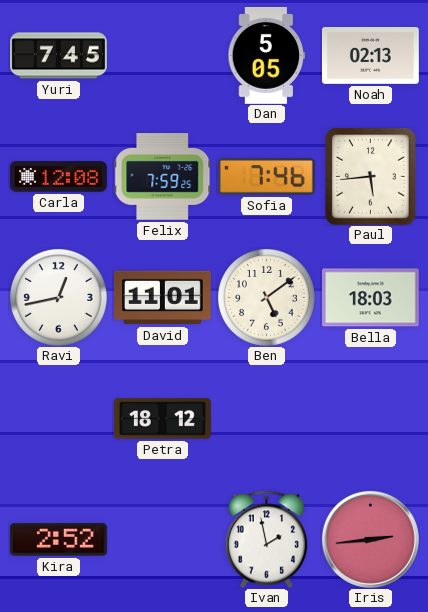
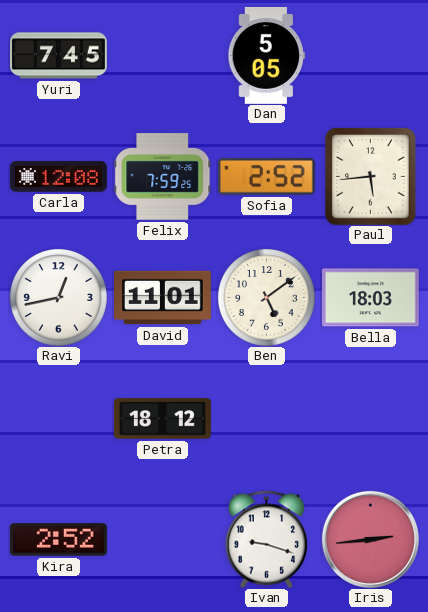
Noah: 02:13 -> none (370, 56)
Sofia: 7:46 -> 2:52 (266, 177)
Ivan: 1:58 -> 9:18 (266, 539)
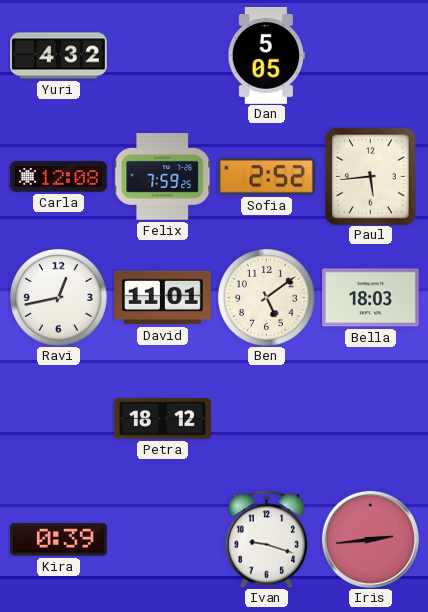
Yuri: 7:45 -> 4:32 (59, 56)
Kira: 2:52 -> 0:39 (58, 540)
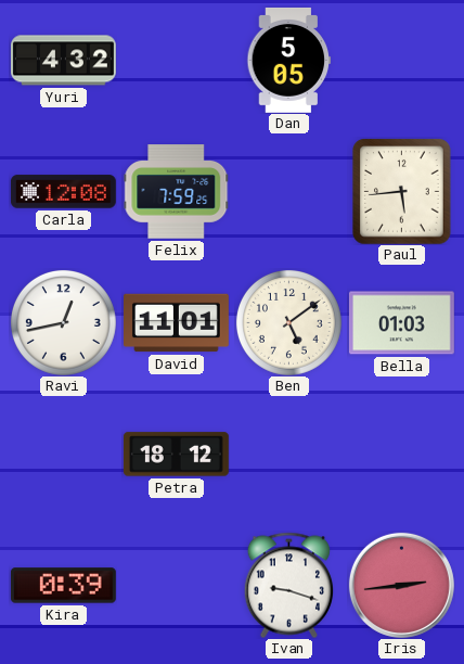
Sofia: 2:52 -> none (266, 177)
Bella: 18:03 -> 01:03 (401, 323)
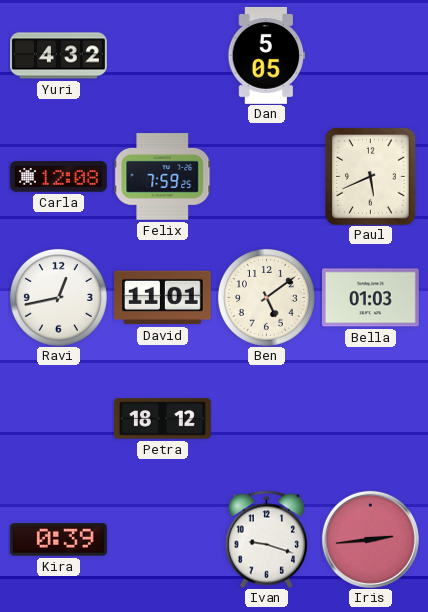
Paul: 5:44 -> 5:41 (371, 176)
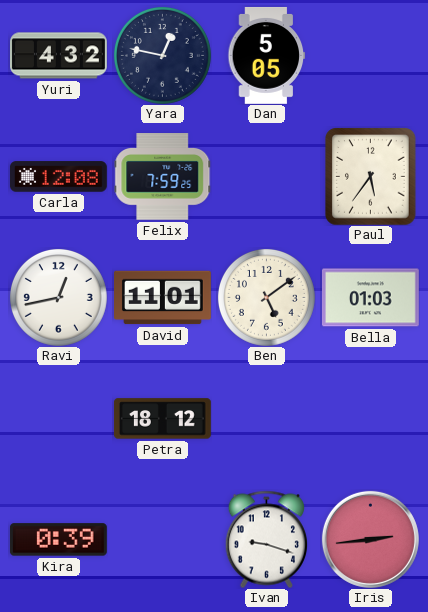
Yara: none -> 12:47 (162, 55)
Paul: 5:41 -> 5:36 (371, 176)
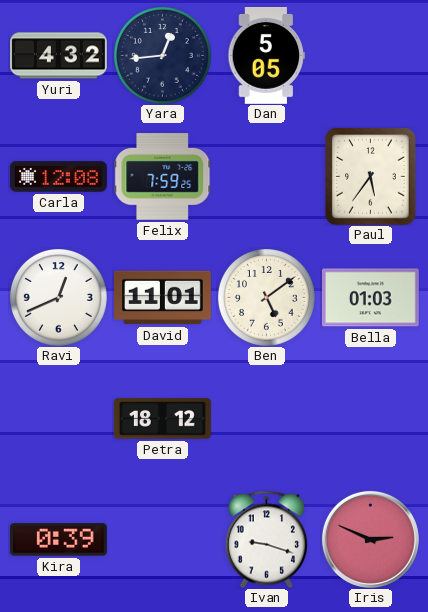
Yara: 12:47 -> 12:44 (162, 55)
Ravi: 12:43 -> 12:41 (58, 297)
Iris: 2:44 -> 2:49 (370, 539)
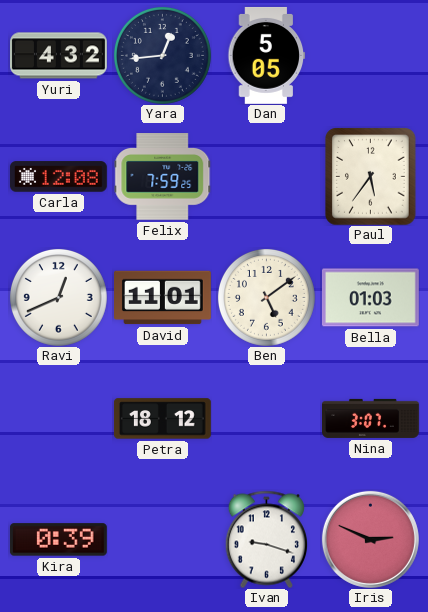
Nina: none -> 3:07 (371, 418)
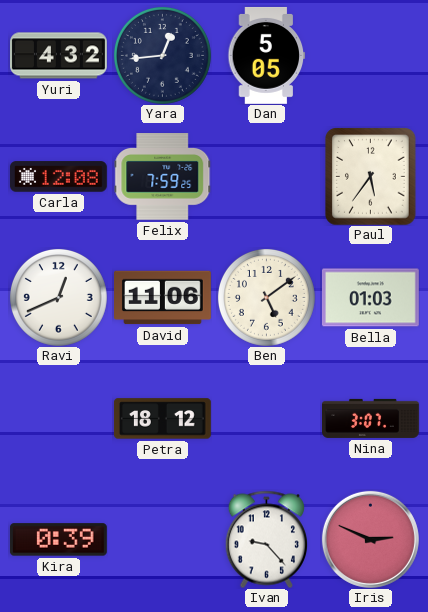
David: 11:01 -> 11:06 (163, 298)
Ivan: 9:18 -> 9:23 (266, 539)
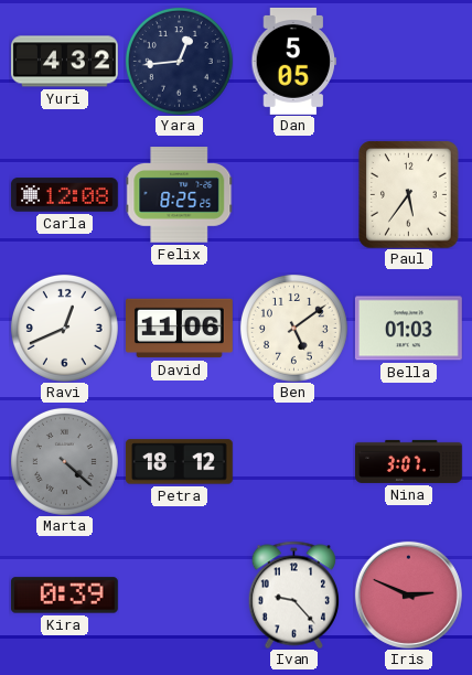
Felix: 7:59 -> 8:25 (179, 195)
Marta: none -> 4:22 (64, 461)
